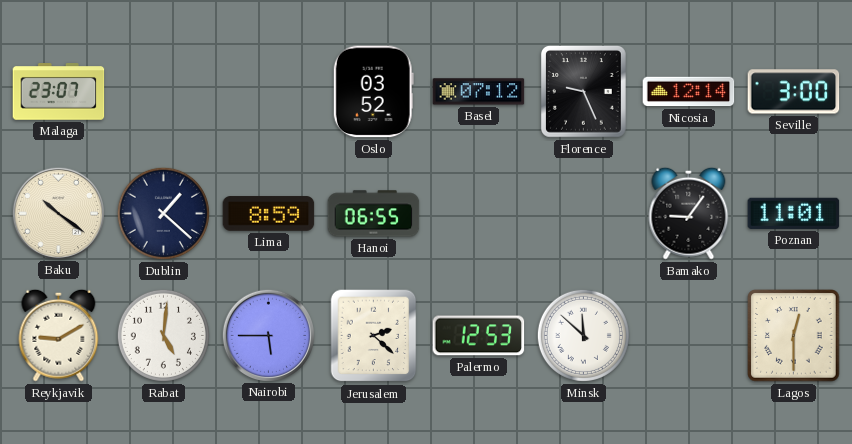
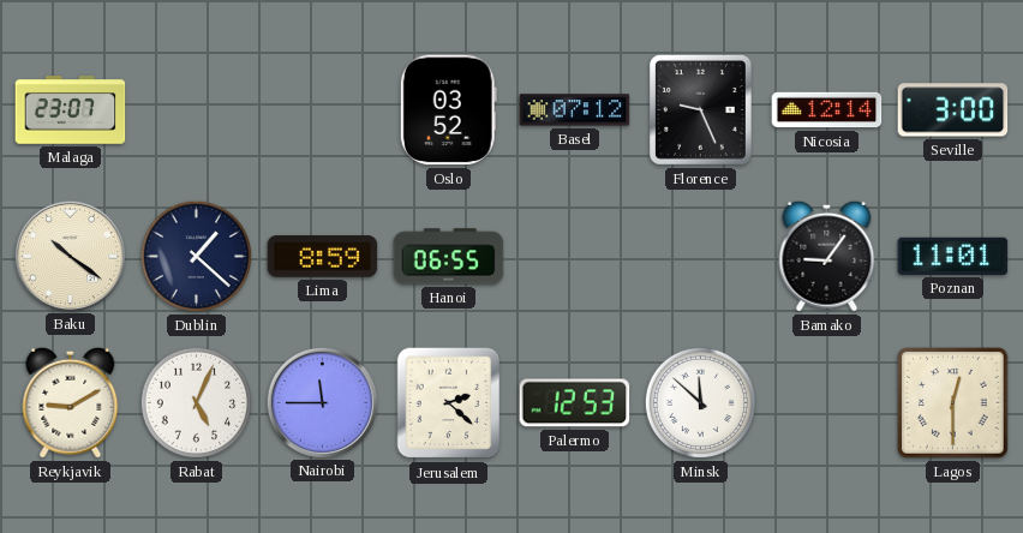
Rabat: 5:01 -> 5:04 (196, 402)
Nairobi: 5:45 -> 11:45 (322, 402)
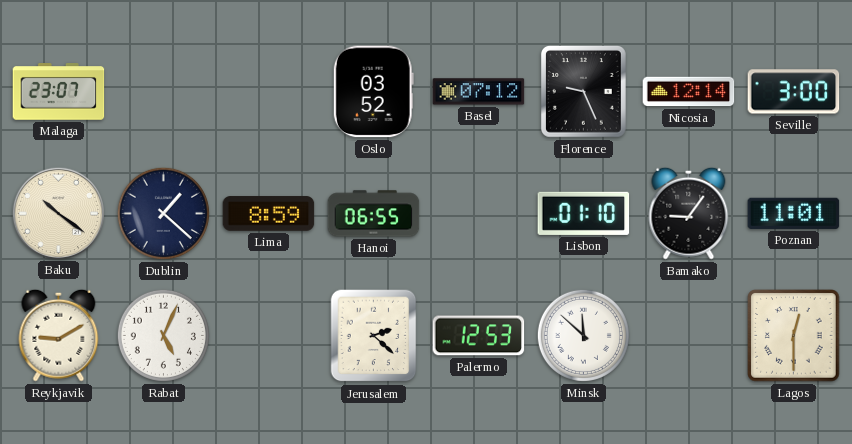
Lisbon: none -> 01:10 (584, 213)
Nairobi: 11:45 -> none (322, 402)
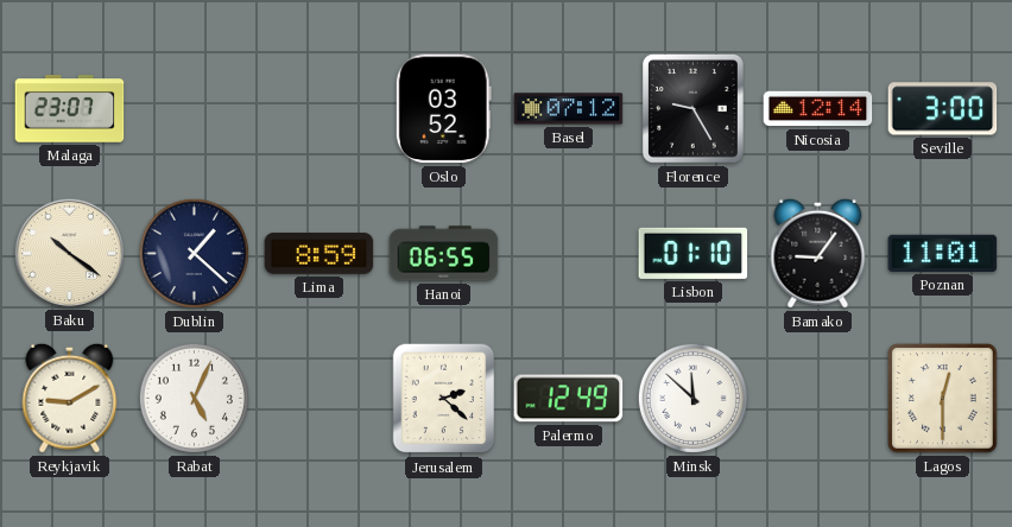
Florence: 9:26 -> 9:25 (692, 109)
Palermo: 12:53 -> 12:49 (569, 399)
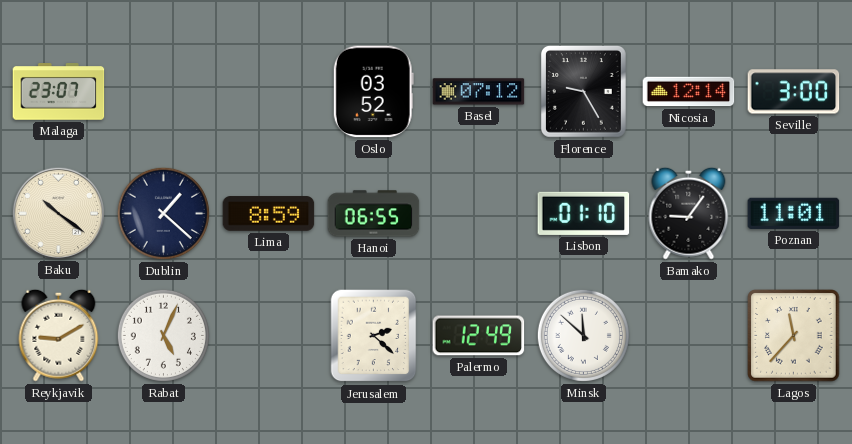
Lagos: 12:30 -> 11:37 (794, 336)
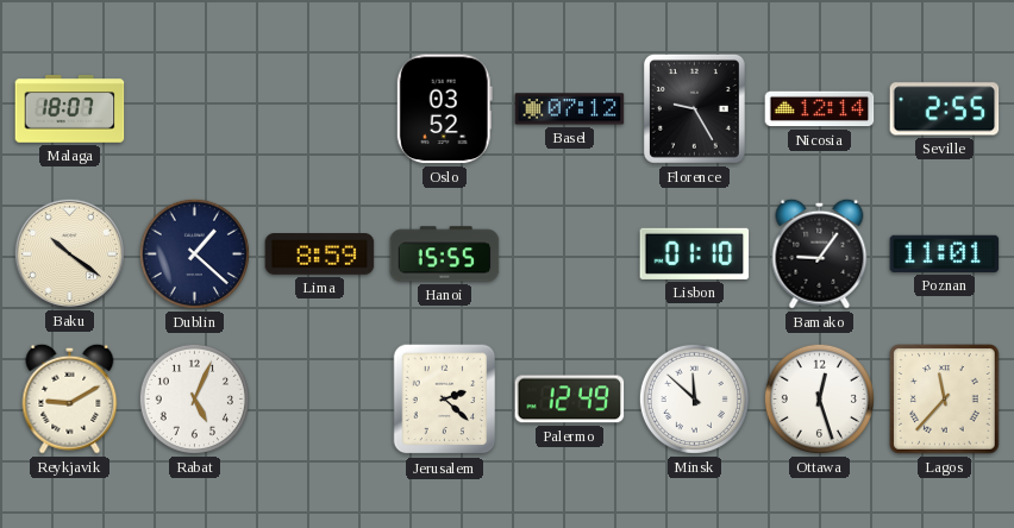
Malaga: 23:07 -> 18:07 (70, 109)
Seville: 3:00 -> 2:55 (945, 109)
Hanoi: 06:55 -> 15:55 (445, 254)
Ottawa: none -> 12:27 (819, 398)
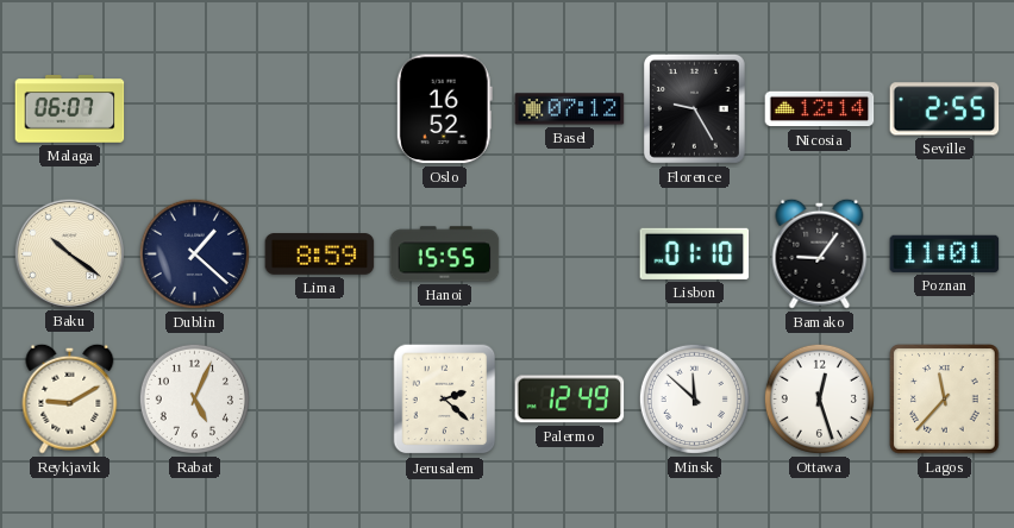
Malaga: 18:07 -> 06:07 (70, 109)
Oslo: 03:52 -> 16:52 (444, 109)
